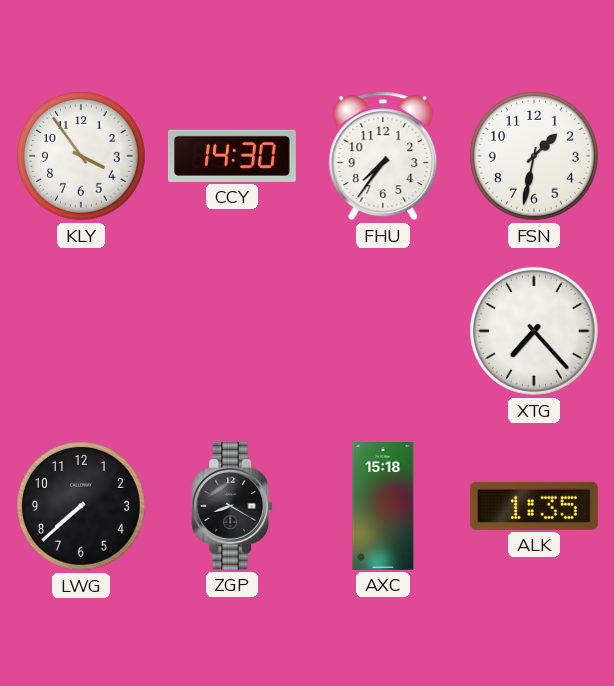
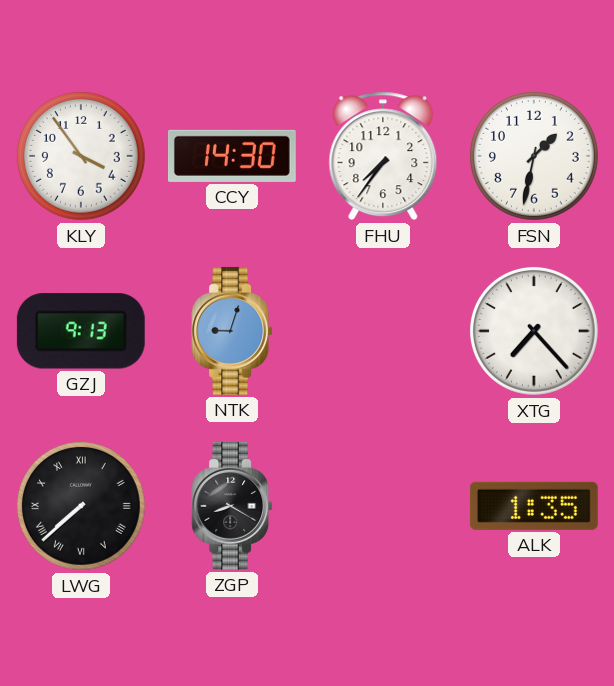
GZJ: none -> 9:13 (81, 331)
NTK: none -> 9:03 (232, 331)
LWG numerals: Arabic -> Roman (81, 506)
AXC: 15:18 -> none (383, 507)
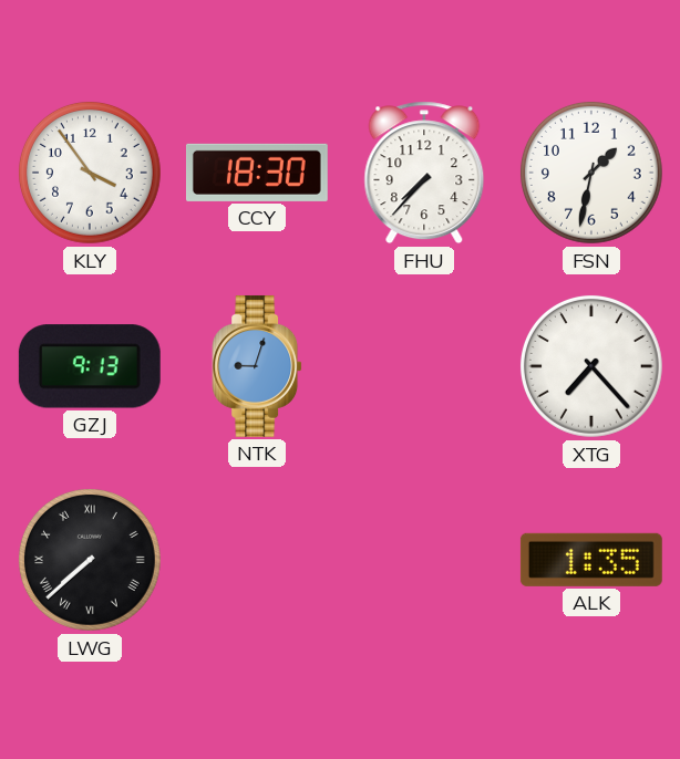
CCY: 14:30 -> 18:30 (257, 173)
FHU: 7:36 -> 7:37 (424, 173)
ZGP: 8:20 -> none (232, 506)
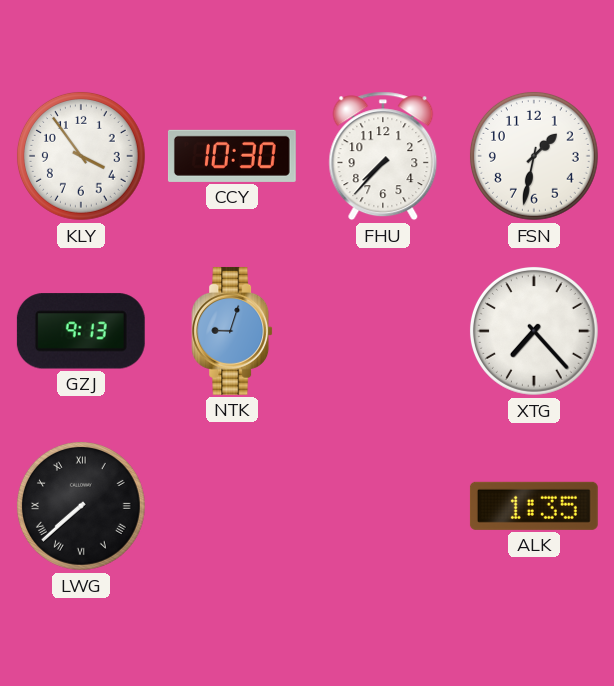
CCY: 18:30 -> 10:30 (232, 156)
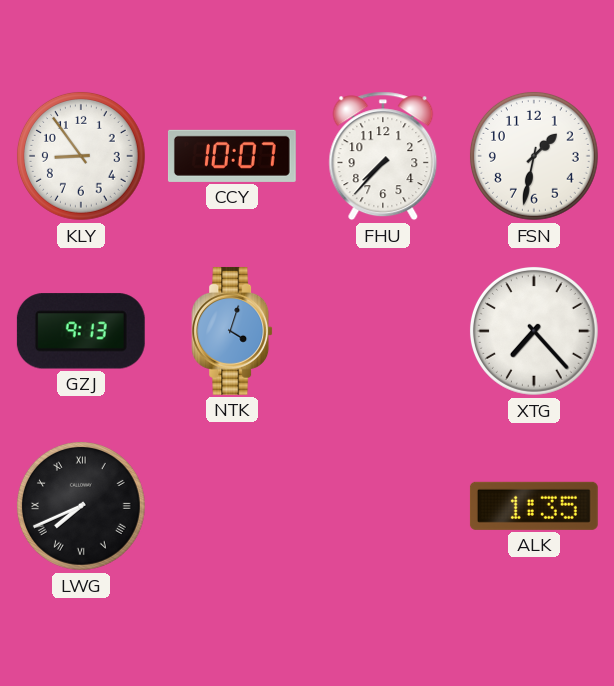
KLY: 3:54 -> 8:54 (81, 156)
CCY: 10:30 -> 10:07 (232, 156)
NTK: 9:03 -> 4:03 (232, 331)
LWG: 7:38 -> 7:41 (81, 506)
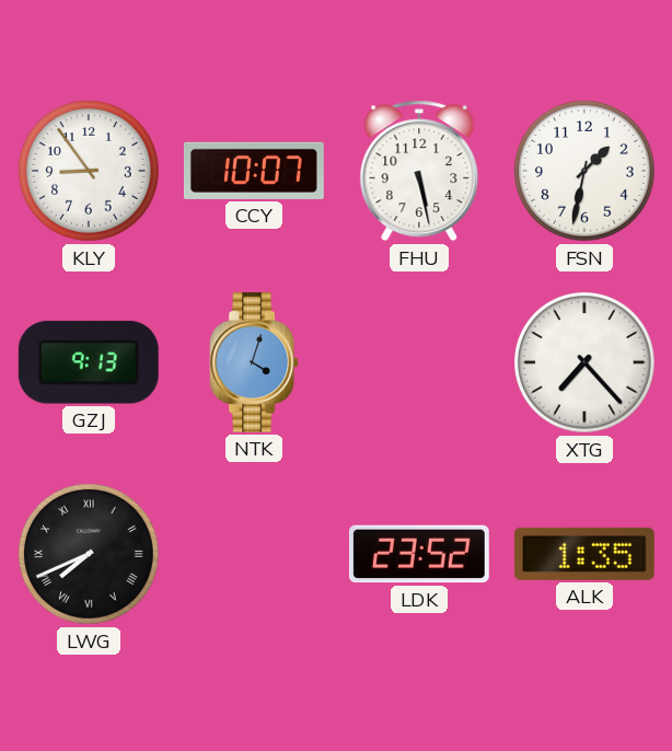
FHU: 7:37 -> 5:28 (419, 171)
LDK: none -> 23:52 (419, 554)
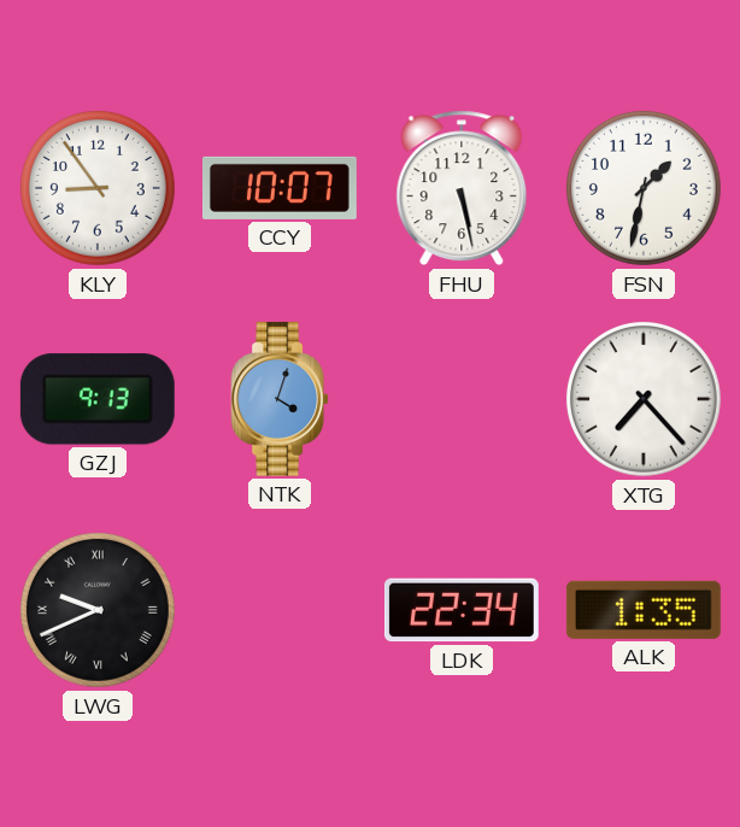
LWG: 7:41 -> 9:41 (98, 610)
LDK: 23:52 -> 22:34 (462, 610)
